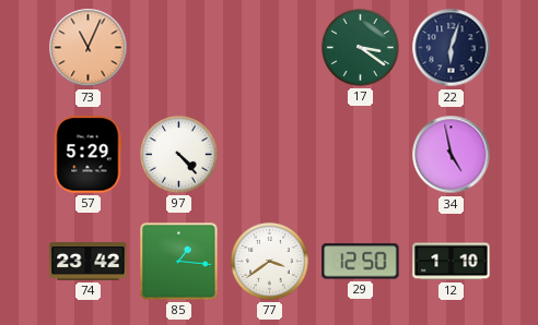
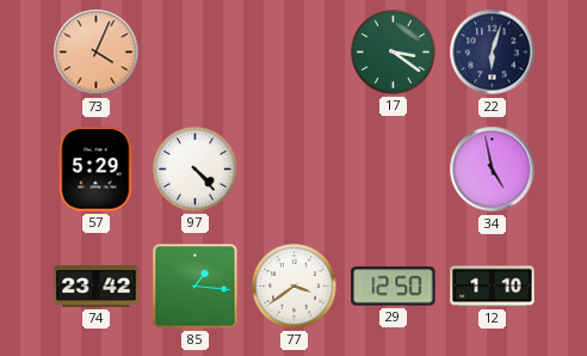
73: 11:04 -> 4:04 (97, 53)
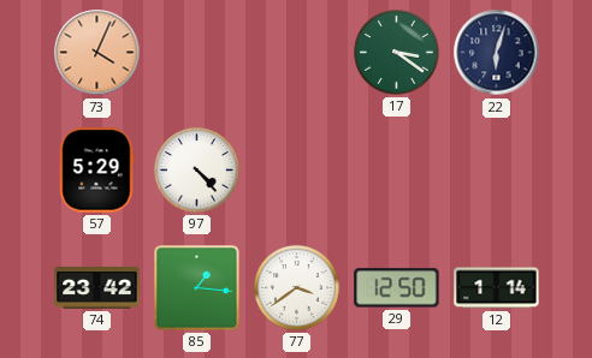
34: 4:58 -> none (493, 170)
12: 1:10 -> 1:14 (497, 288)
